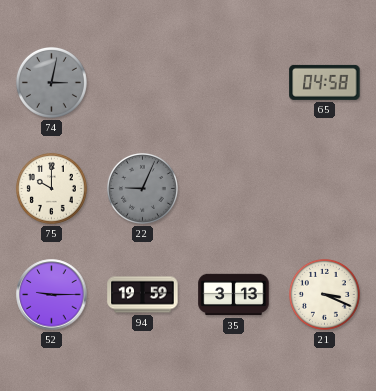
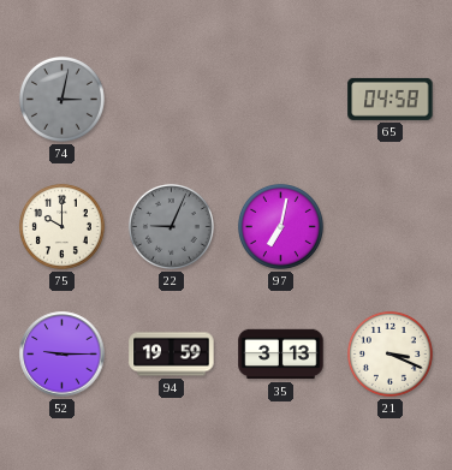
97: none -> 7:02 (280, 226)
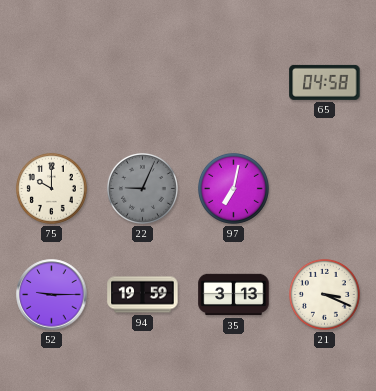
74: 3:02 -> none (61, 99)
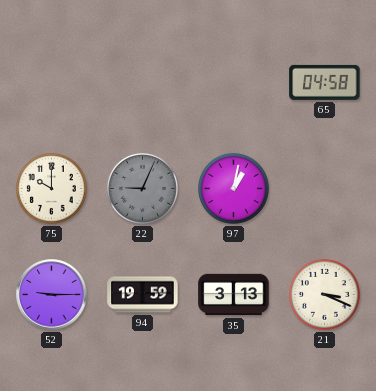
97: 7:02 -> 1:02 (233, 188)
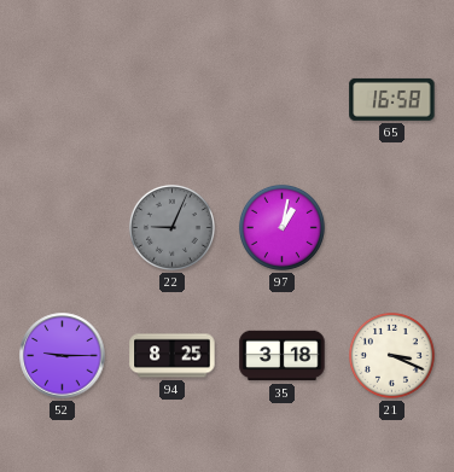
65: 04:58 -> 16:58 (392, 99)
75: 10:00 -> none (51, 188)
94: 19:59 -> 8:25 (173, 356)
35: 3:13 -> 3:18 (283, 356)
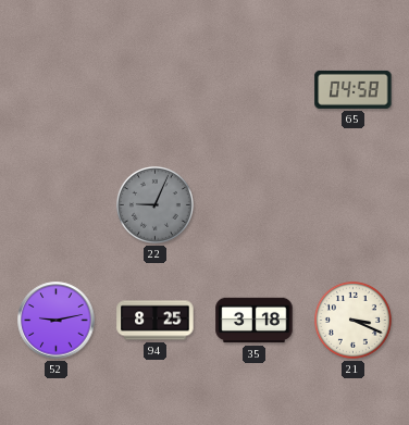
65: 16:58 -> 04:58 (354, 89)
97: 1:02 -> none (281, 227)
52: 9:15 -> 9:13 (57, 321)
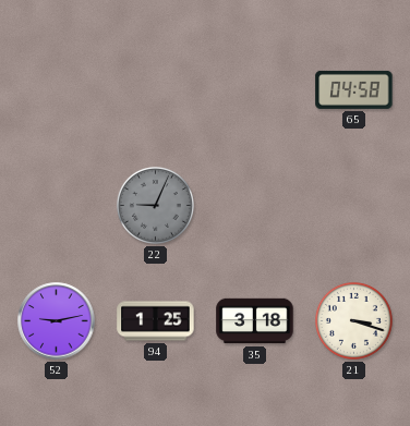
94: 8:25 -> 1:25 (156, 321)
21: 3:19 -> 3:18 (353, 320)
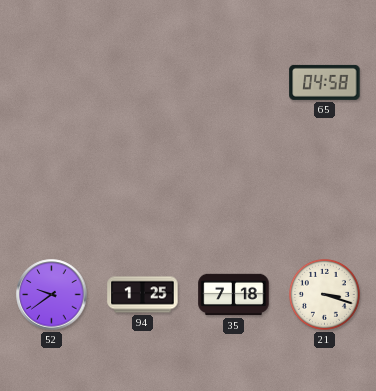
22: 9:04 -> none (155, 205)
52: 9:13 -> 9:39 (52, 295)
35: 3:18 -> 7:18 (234, 295)
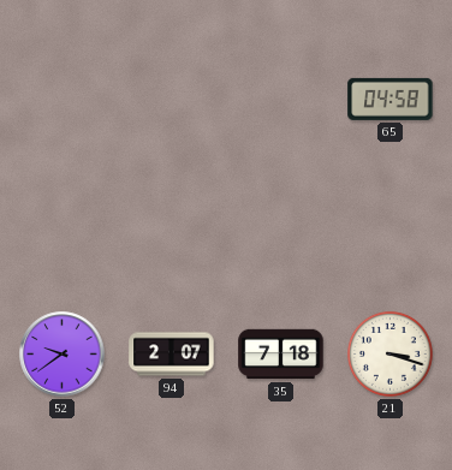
94: 1:25 -> 2:07 (172, 355)
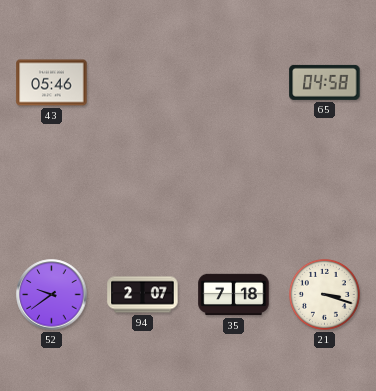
43: none -> 05:46 (52, 83)
